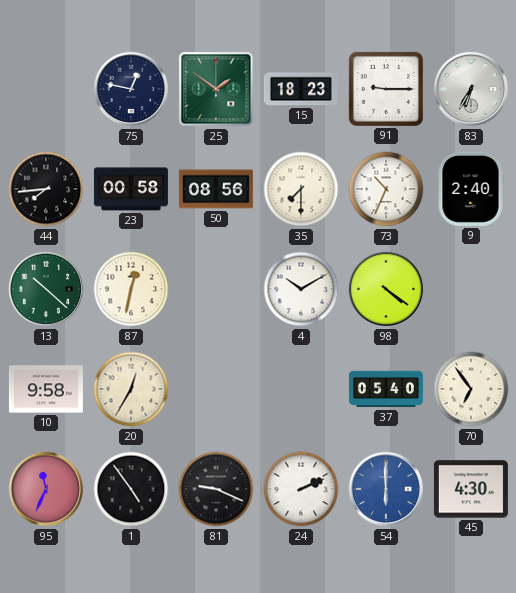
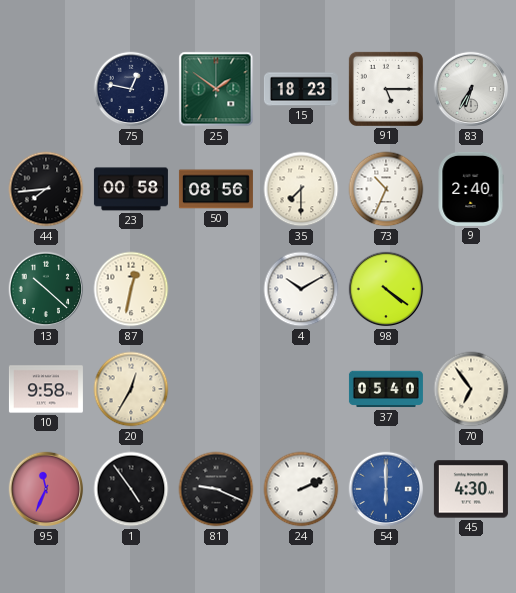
91: 9:15 -> 5:15 (386, 89)
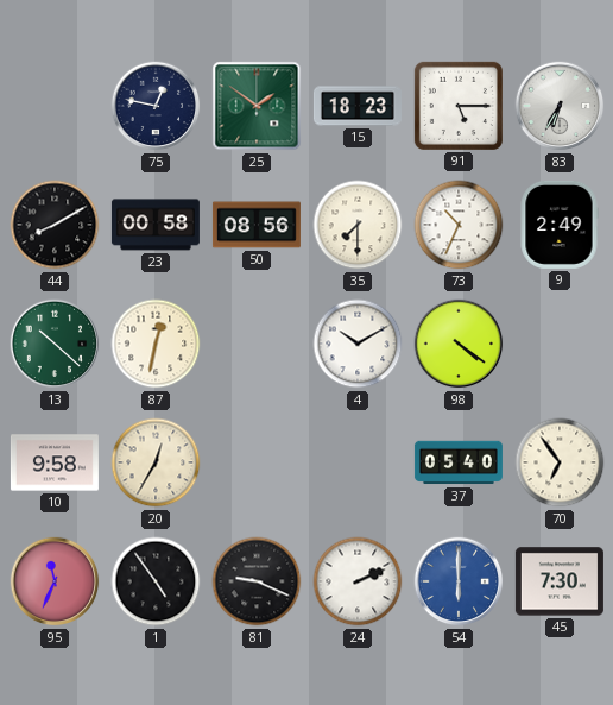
44: 7:44 -> 8:10 (55, 225)
9: 2:40 -> 2:49 (560, 225)
45: 4:30 -> 7:30 (560, 581)
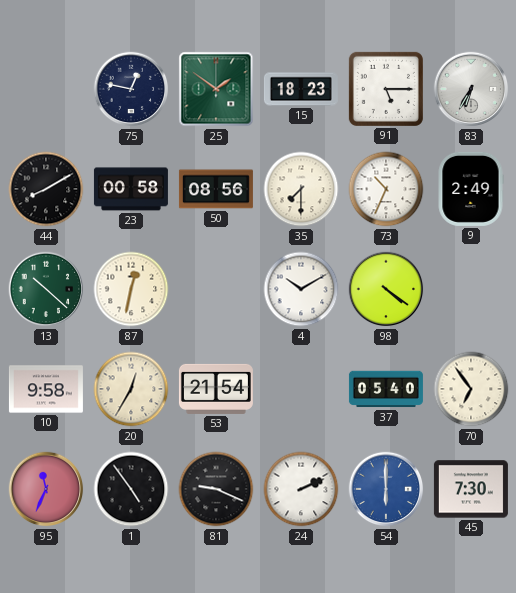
53: none -> 21:54 (216, 389)
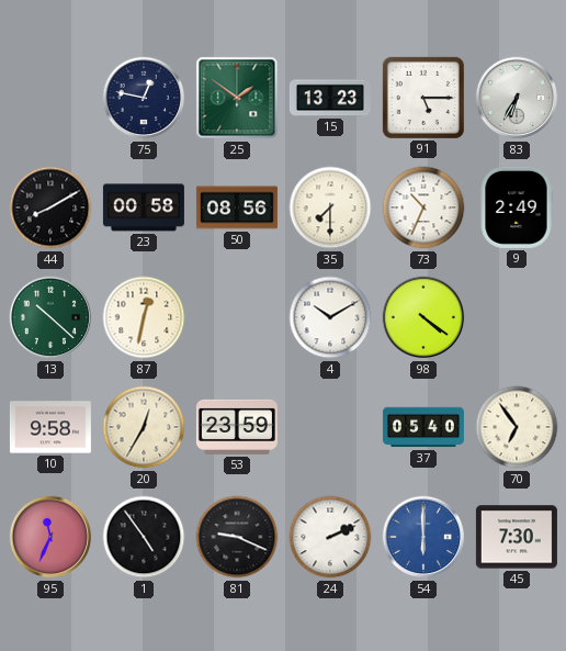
15: 18:23 -> 13:23 (330, 98)
53: 21:54 -> 23:59 (237, 427)
